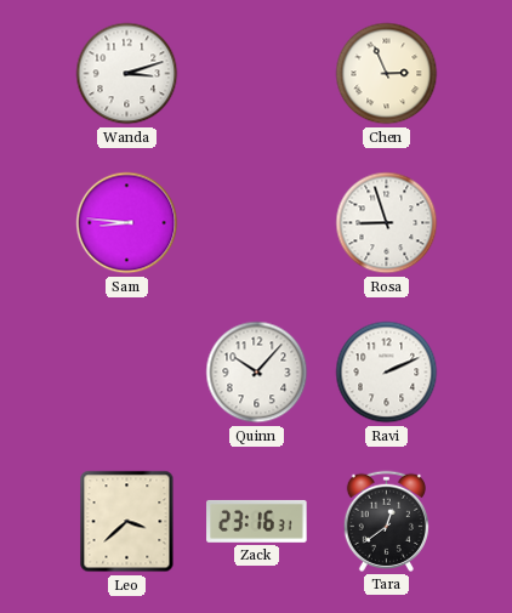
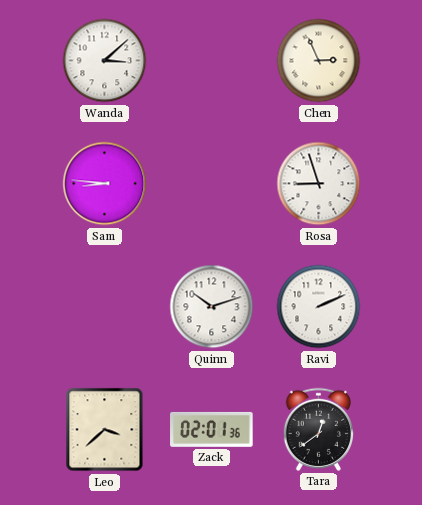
Wanda: 3:12 -> 3:08 (105, 61)
Quinn: 10:07 -> 10:12 (212, 307)
Zack: 23:16 -> 02:01 (212, 429)
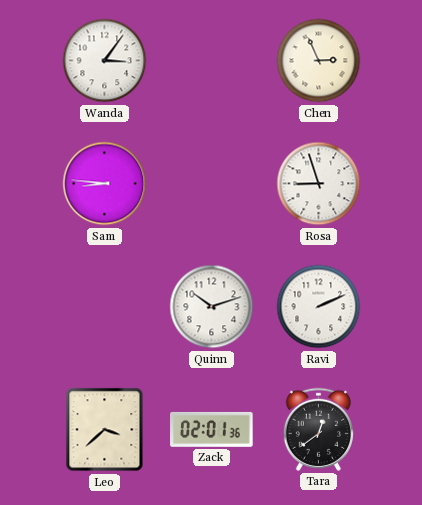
Wanda: 3:08 -> 3:06 (105, 61)
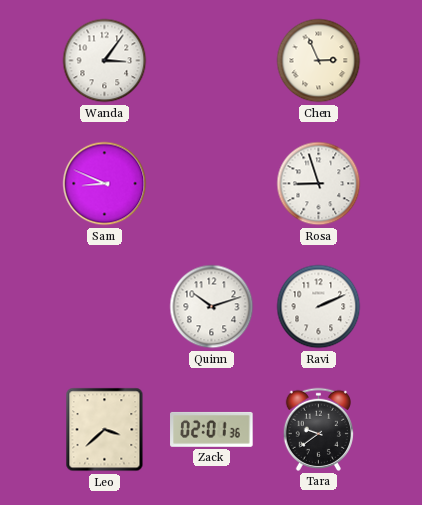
Sam: 8:46 -> 8:49 (105, 184)
Tara: 12:39 -> 9:39 (318, 429)
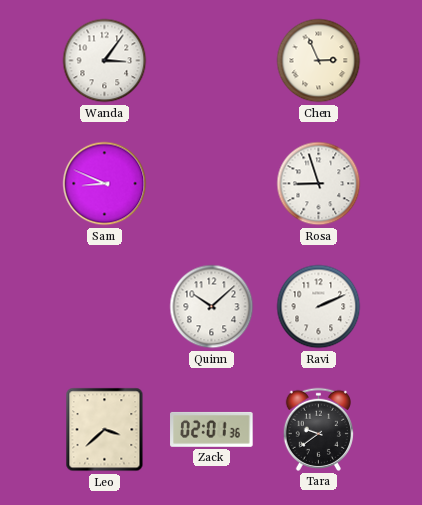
Quinn: 10:12 -> 10:08 (212, 307)
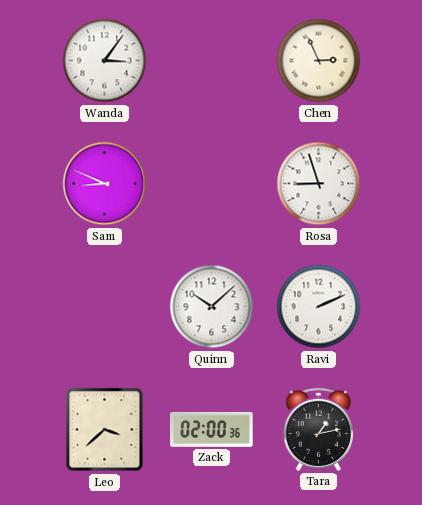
Zack: 02:01 -> 02:00 (212, 429)
Tara: 9:39 -> 1:13 (318, 429)
